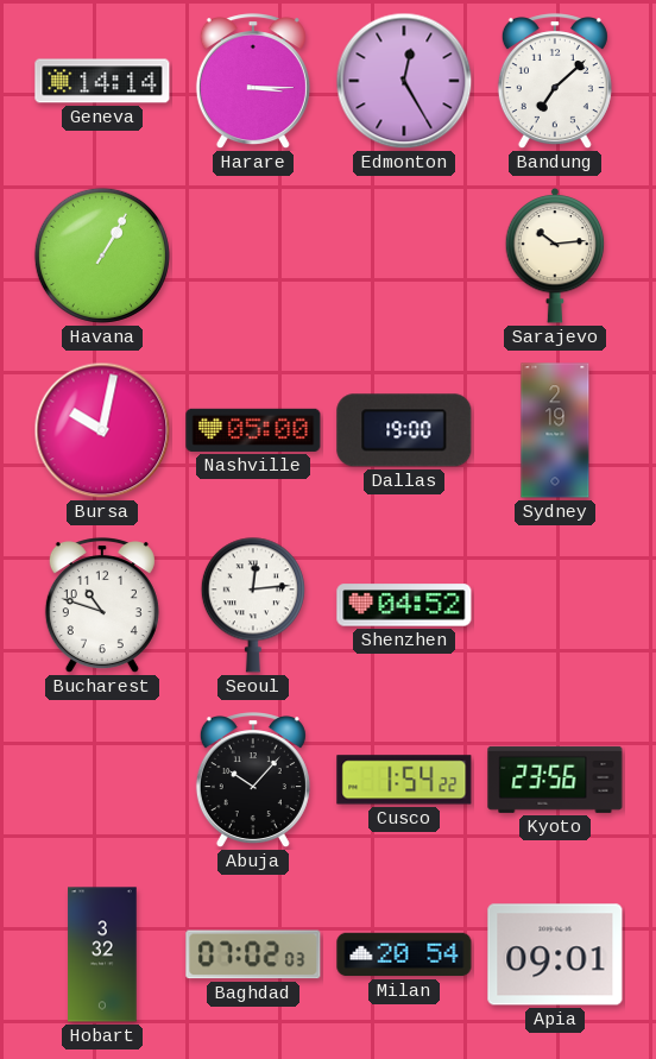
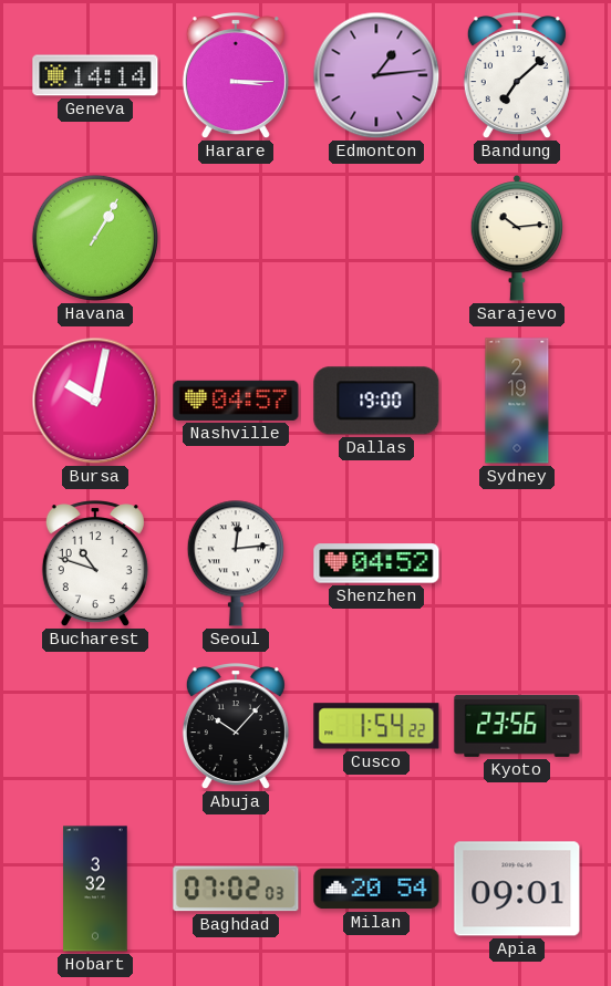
Edmonton: 12:25 -> 1:14 (376, 75)
Nashville: 05:00 -> 04:57 (236, 401)
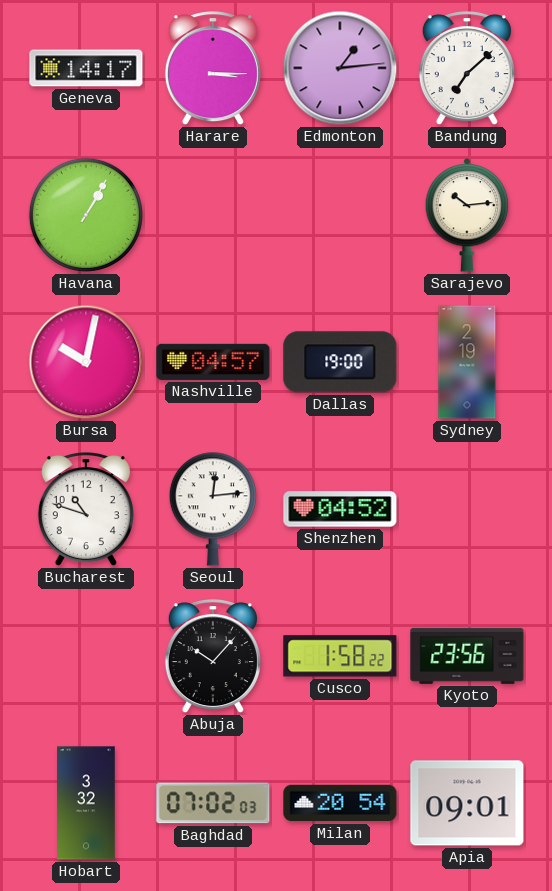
Geneva: 14:14 -> 14:17 (86, 68)
Cusco: 1:54 -> 1:58 (340, 656)
